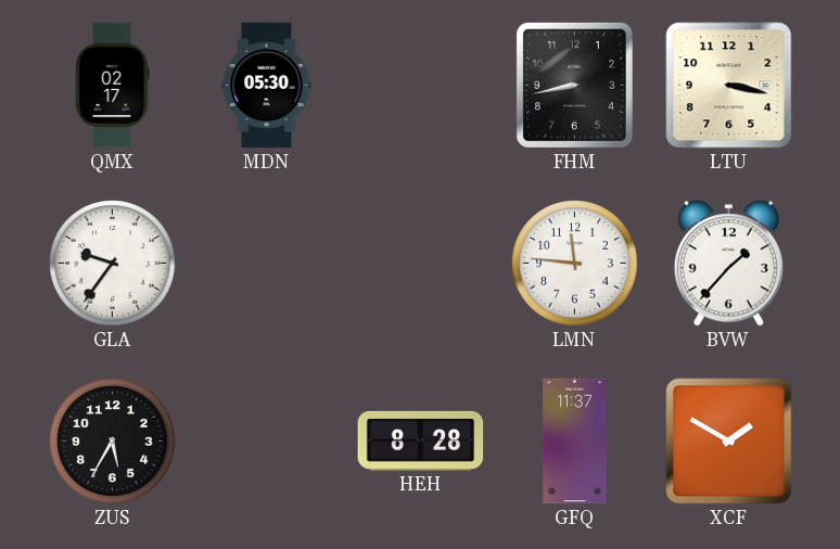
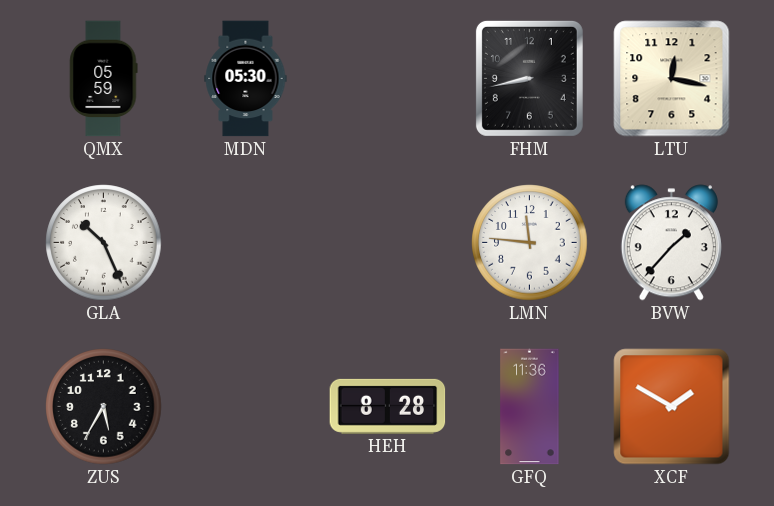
QMX: 02:17 -> 05:59 (104, 79)
LTU: 3:17 -> 12:17 (672, 79)
GLA: 9:36 -> 10:26 (104, 243)
GFQ: 11:37 -> 11:36 (530, 407)
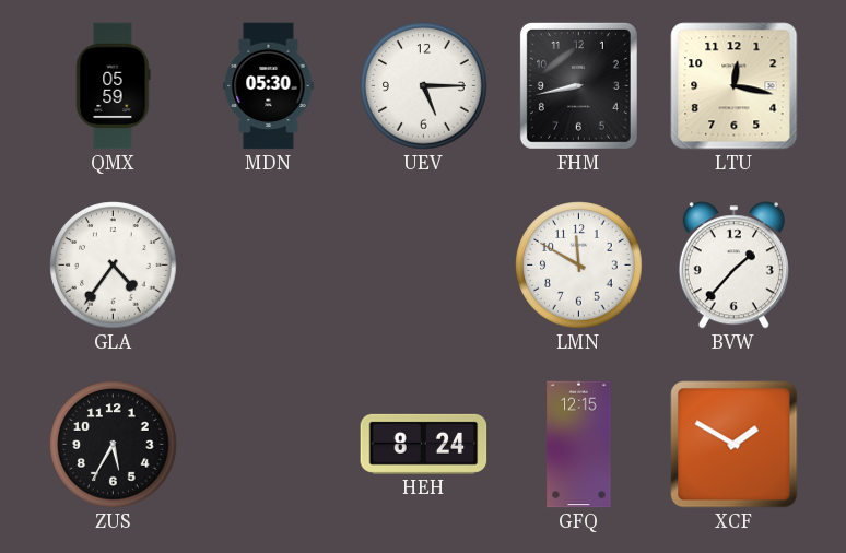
UEV: none -> 5:15 (424, 86)
GLA: 10:26 -> 4:36 (114, 266)
LMN: 11:46 -> 11:50 (579, 266)
HEH: 8:28 -> 8:24 (424, 444)
GFQ: 11:36 -> 12:15 (579, 445)
